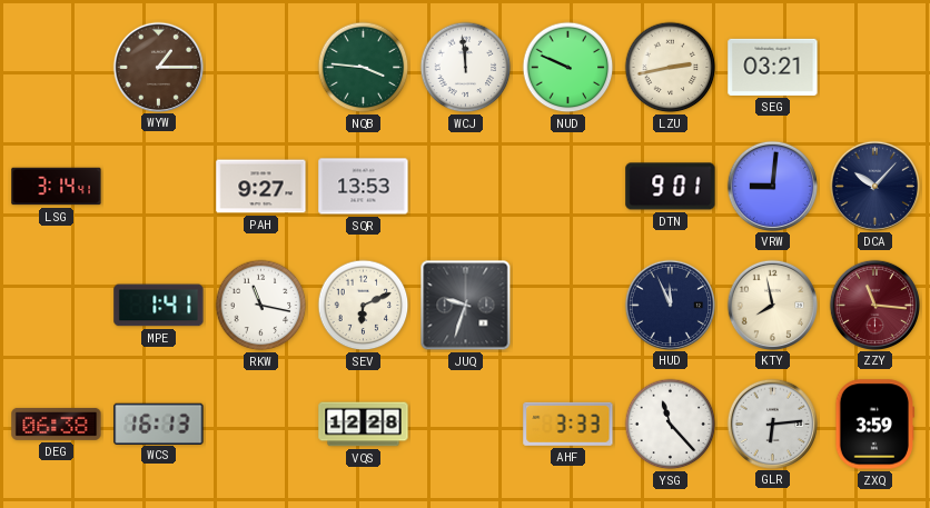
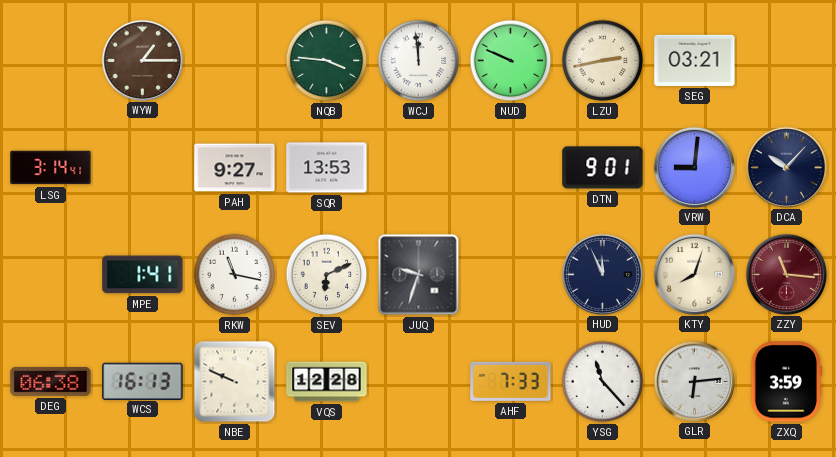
KTY: 7:58 -> 8:03 (694, 274)
NBE: none -> 9:49 (235, 382)
AHF: 3:33 -> 7:33 (511, 381)
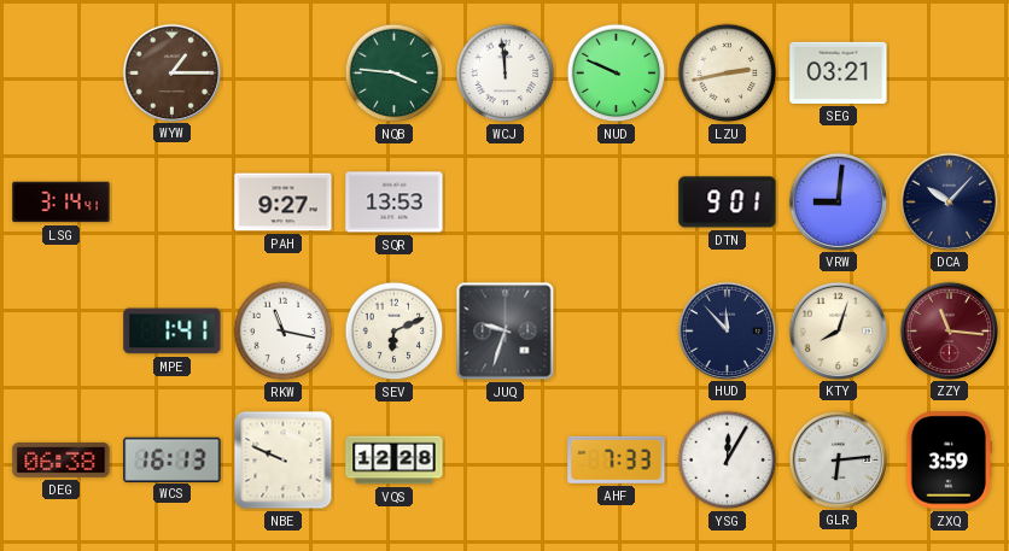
HUD: 11:56 -> 11:53 (727, 330)
YSG: 11:23 -> 12:05 (728, 461)
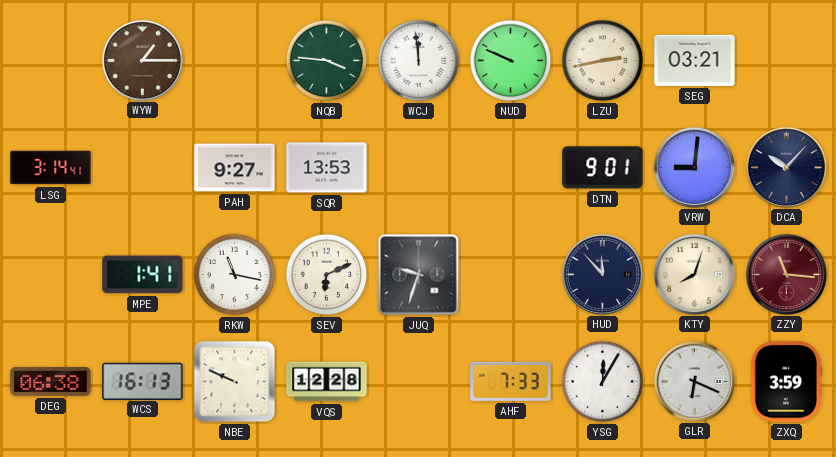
GLR: 6:14 -> 6:19 (694, 381)
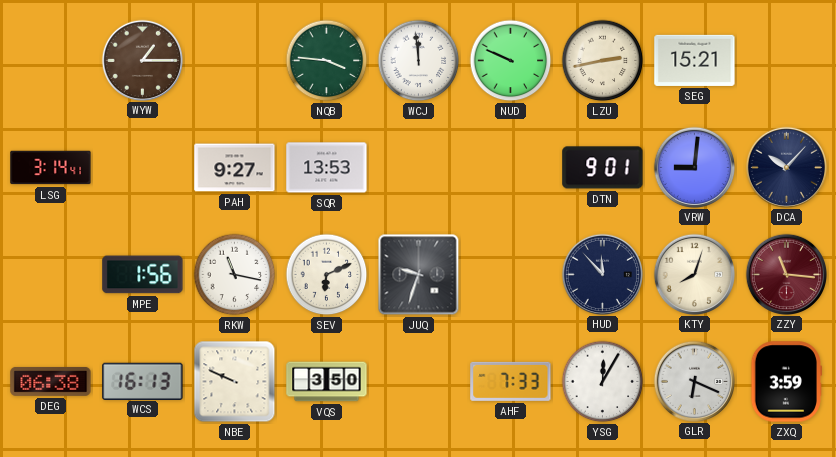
SEG: 03:21 -> 15:21 (695, 60)
MPE: 1:41 -> 1:56 (143, 275)
VQS: 12:28 -> 3:50 (327, 382)
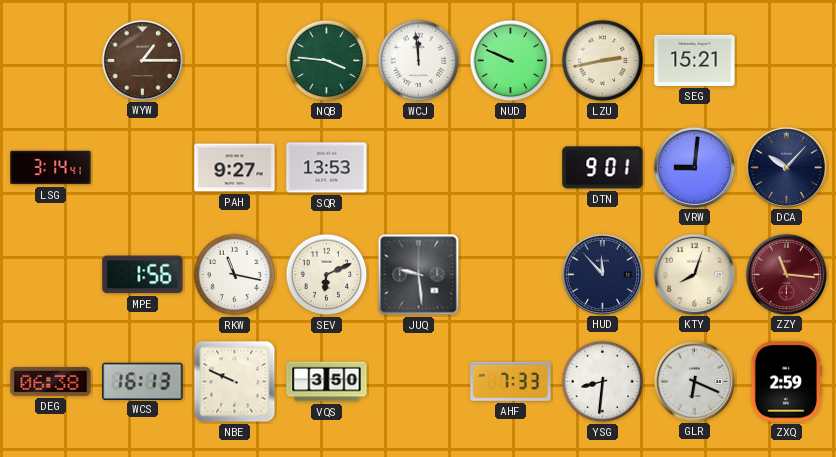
JUQ: 9:33 -> 9:29 (419, 275)
YSG: 12:05 -> 8:31 (603, 382)
ZXQ: 3:59 -> 2:59 (786, 382)
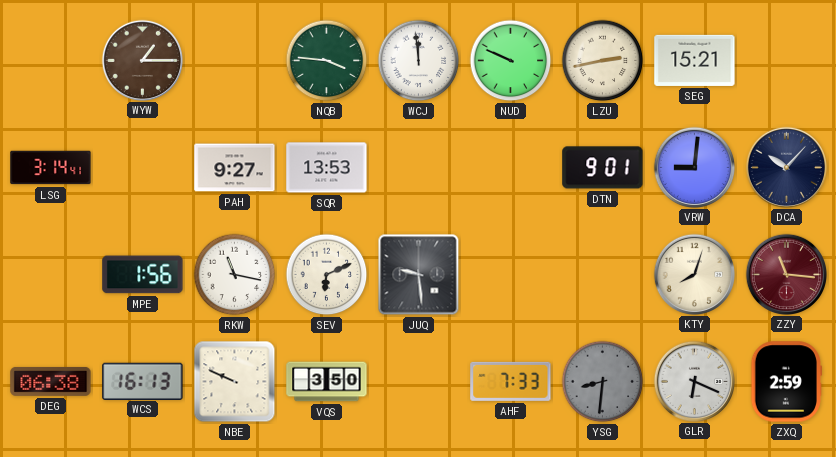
HUD: 11:53 -> none (602, 274)
YSG dial: white -> grey (603, 382)
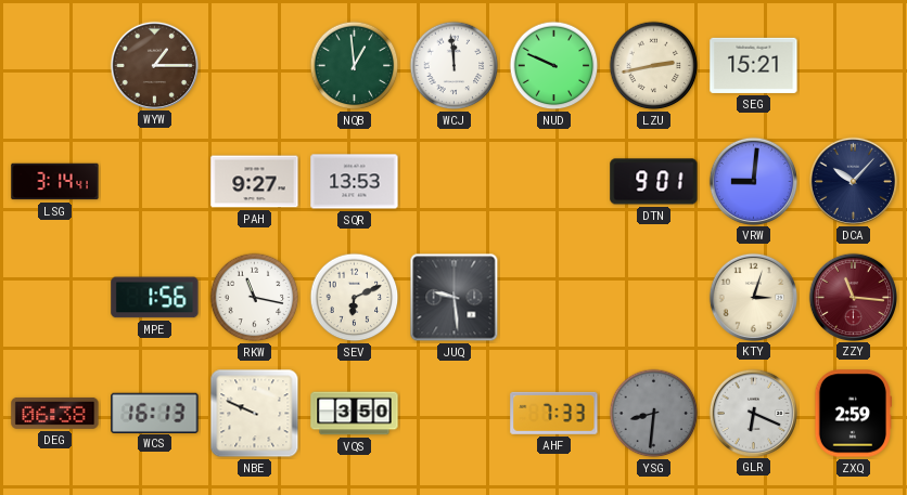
NQB: 3:46 -> 12:59 (355, 66)
KTY: 8:03 -> 3:03 (753, 297)
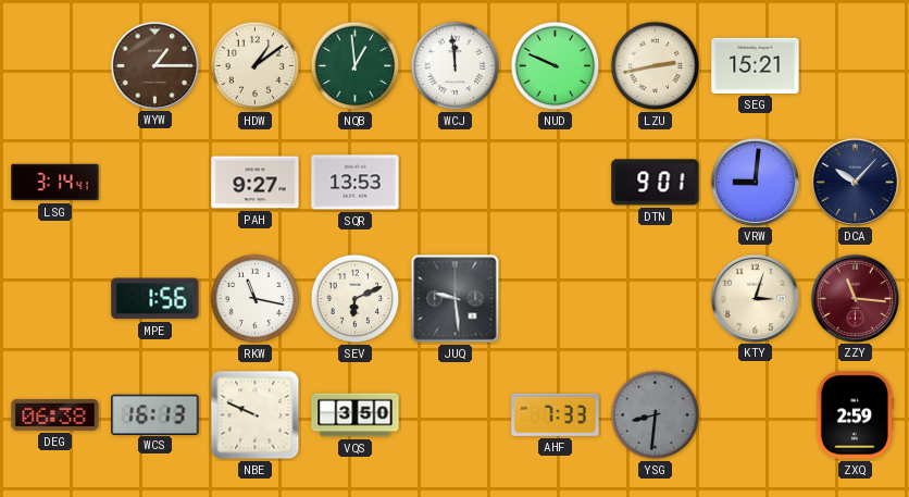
HDW: none -> 1:09 (256, 66)
GLR: 6:19 -> none (753, 413)
